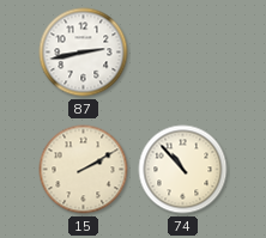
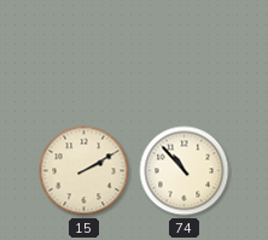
87: 2:43 -> none (84, 53)
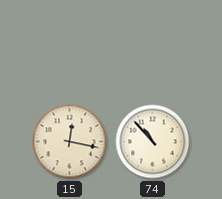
15: 2:10 -> 12:17 (70, 142)
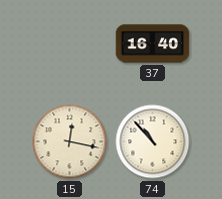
37: none -> 16:40 (153, 44)
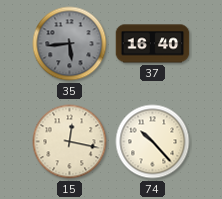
35: none -> 5:44 (70, 44)
74: 10:53 -> 10:23 (153, 142)
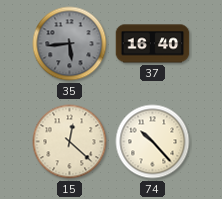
15: 12:17 -> 12:22 (70, 142)
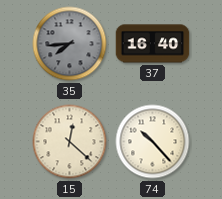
35: 5:44 -> 7:44 (70, 44)
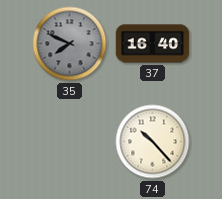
35: 7:44 -> 7:49 (70, 44)
15: 12:22 -> none (70, 142)
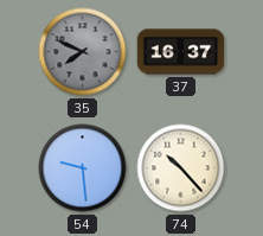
37: 16:40 -> 16:37 (181, 52)
54: none -> 9:29 (83, 168)
